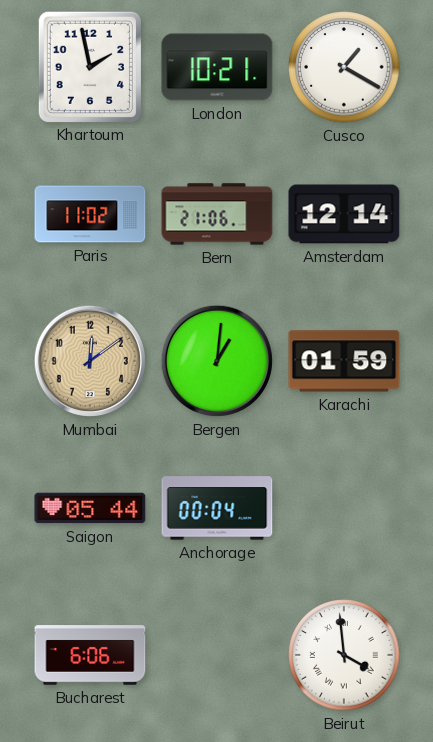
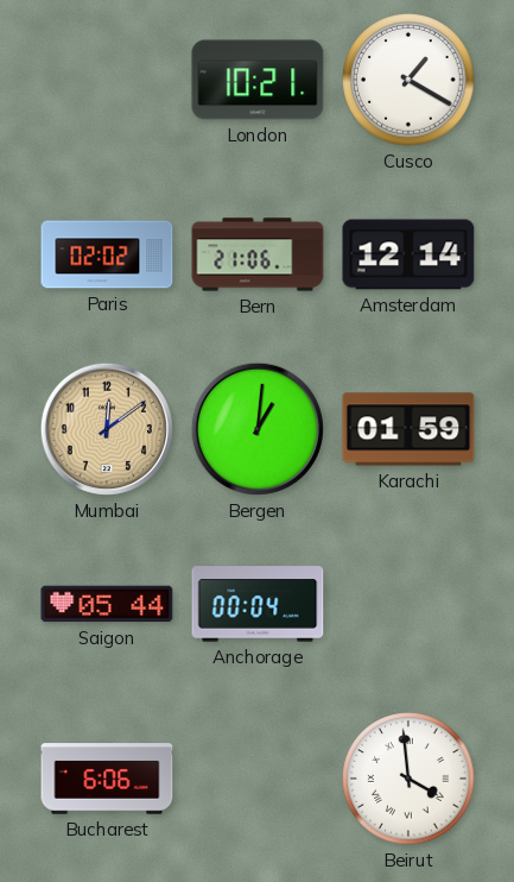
Khartoum: 1:58 -> none (90, 66)
Paris: 11:02 -> 02:02 (107, 254)
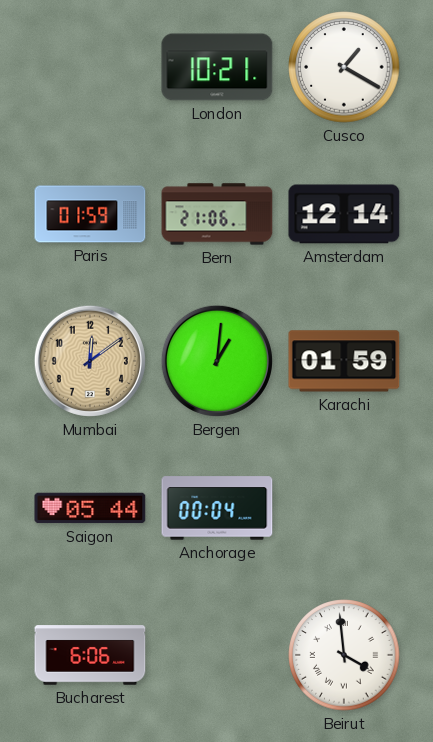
Paris: 02:02 -> 01:59 (90, 214)
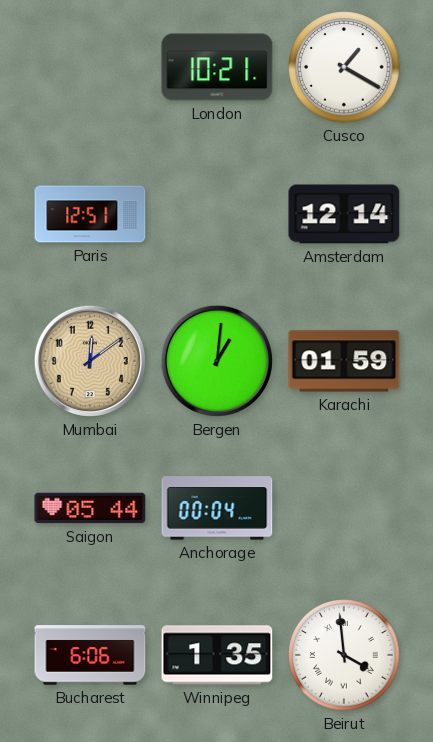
Paris: 01:59 -> 12:51 (90, 214)
Bern: 21:06 -> none (217, 214)
Winnipeg: none -> 1:35 (217, 655)
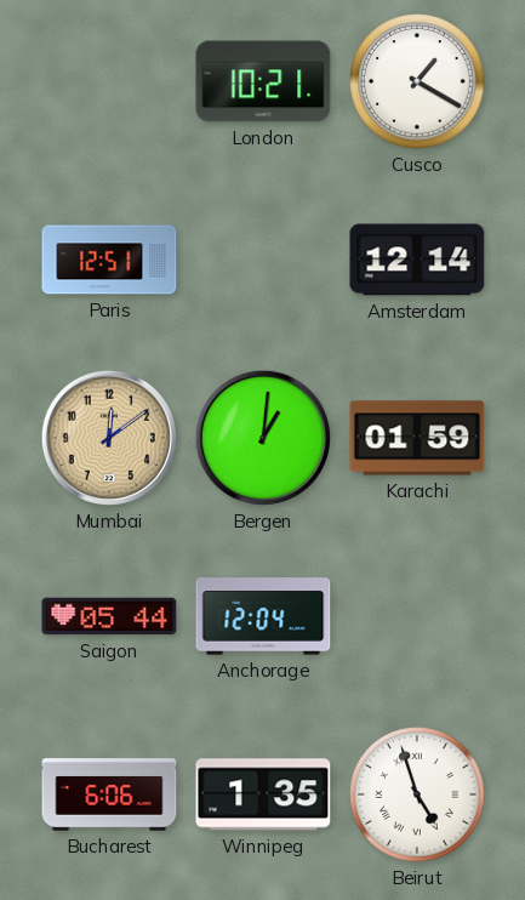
Anchorage: 00:04 -> 12:04 (263, 616)
Beirut: 3:59 -> 4:57 (417, 794)
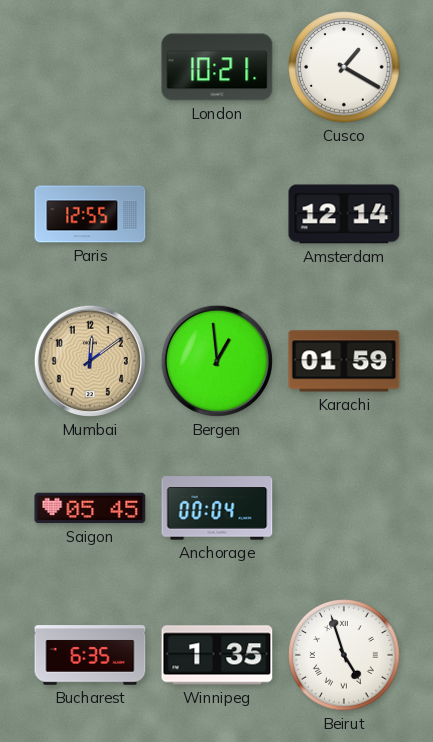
Paris: 12:51 -> 12:55 (90, 214)
Bergen: 1:01 -> 12:59 (217, 361)
Saigon: 05:44 -> 05:45 (90, 508)
Anchorage: 12:04 -> 00:04 (217, 508)
Bucharest: 6:06 -> 6:35 (90, 655)
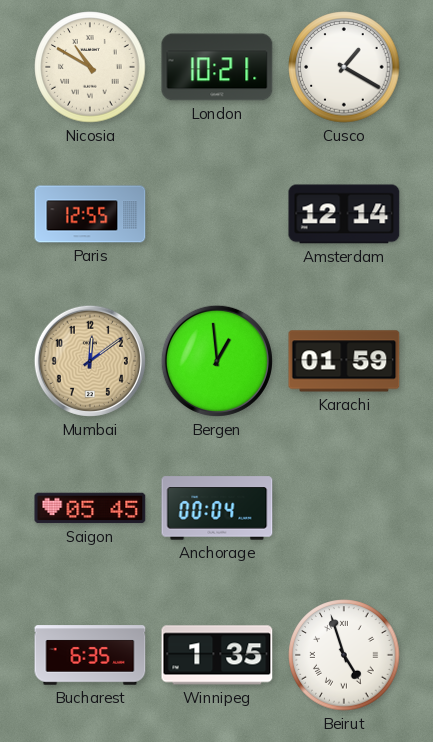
Nicosia: none -> 10:50 (90, 67)
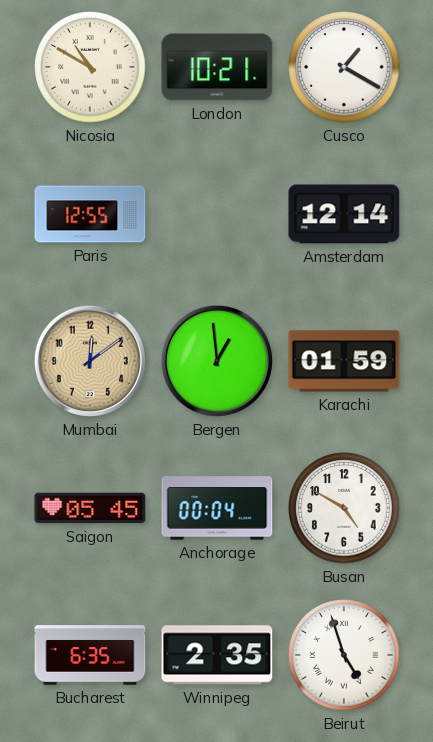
Busan: none -> 4:50 (344, 508)
Winnipeg: 1:35 -> 2:35 (217, 655)
